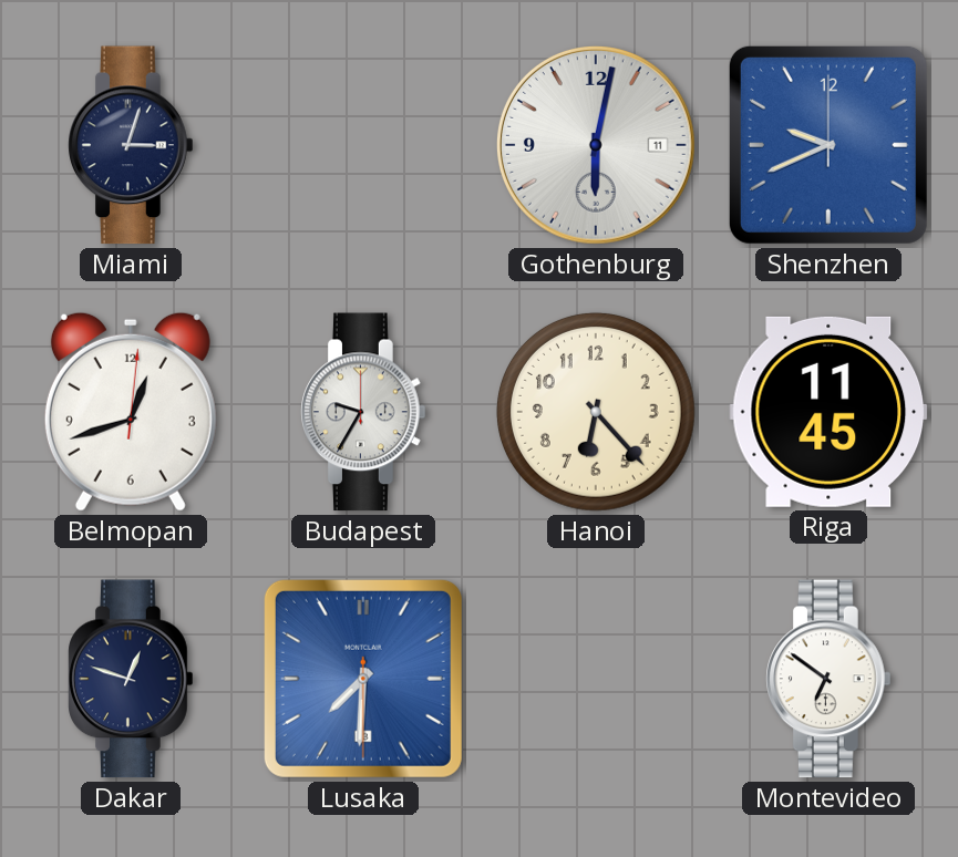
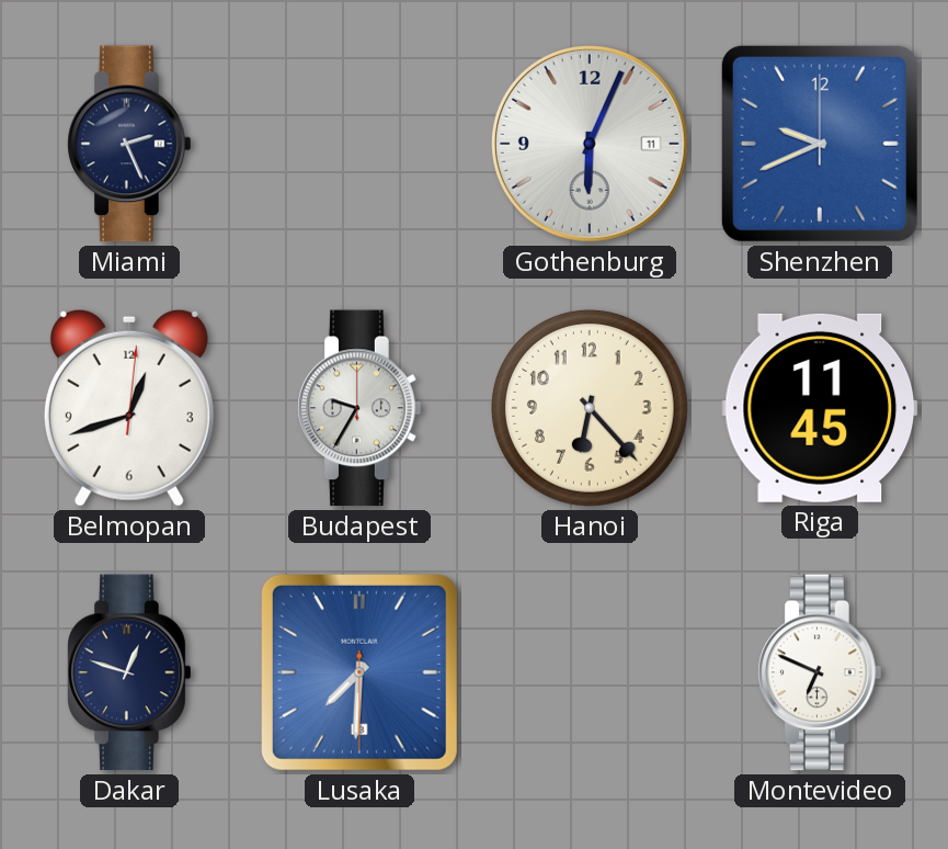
Miami: 3:03 -> 2:26 (129, 144)
Gothenburg: 6:02 -> 6:04 (590, 144)
Montevideo: 6:51 -> 6:49 (820, 672)
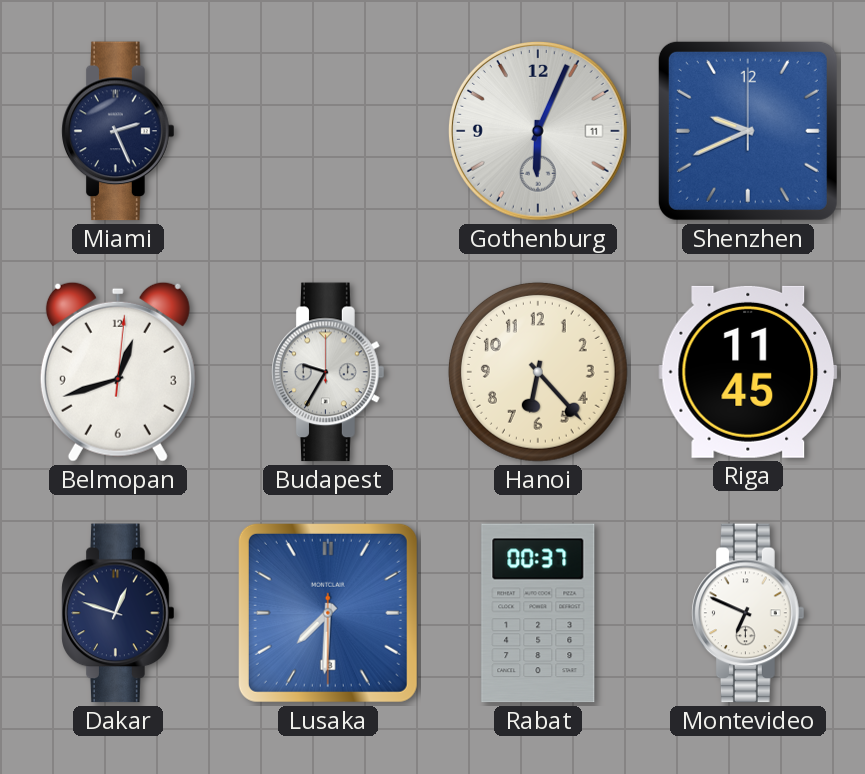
Rabat: none -> 00:37 (538, 613)
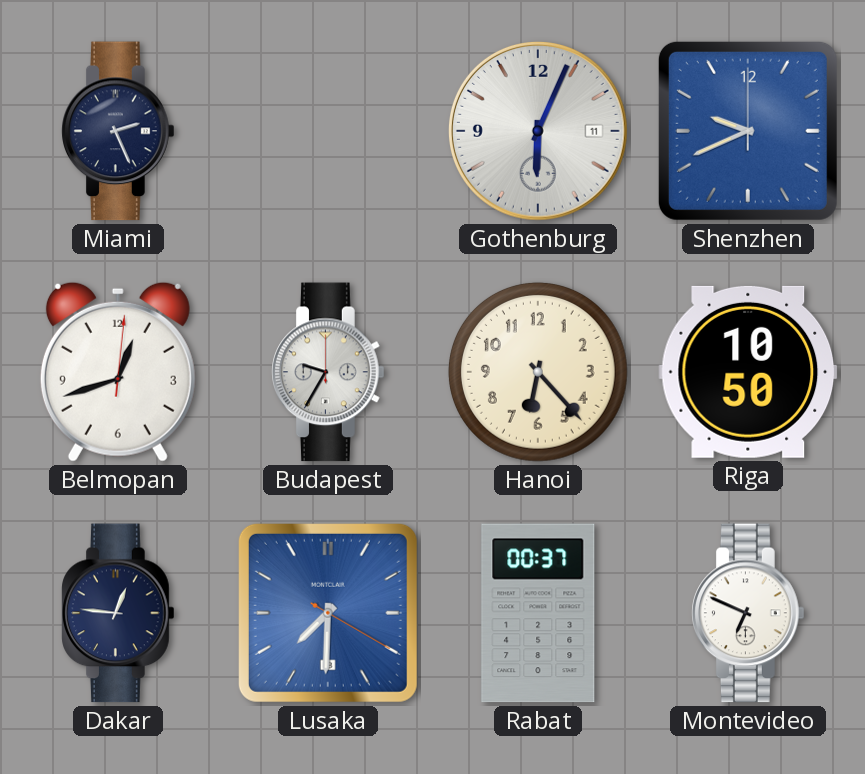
Riga: 11:45 -> 10:50 (748, 372)
Dakar: 12:48 -> 12:46 (118, 613)
Lusaka: 7:30:30 -> 7:30:20 (328, 613)
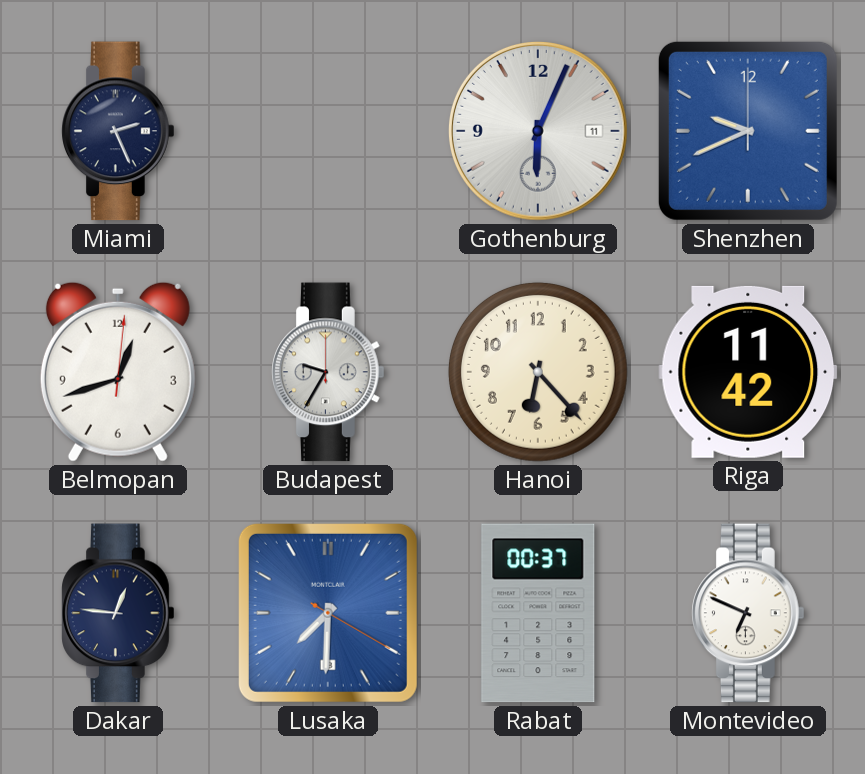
Riga: 10:50 -> 11:42 (748, 372)
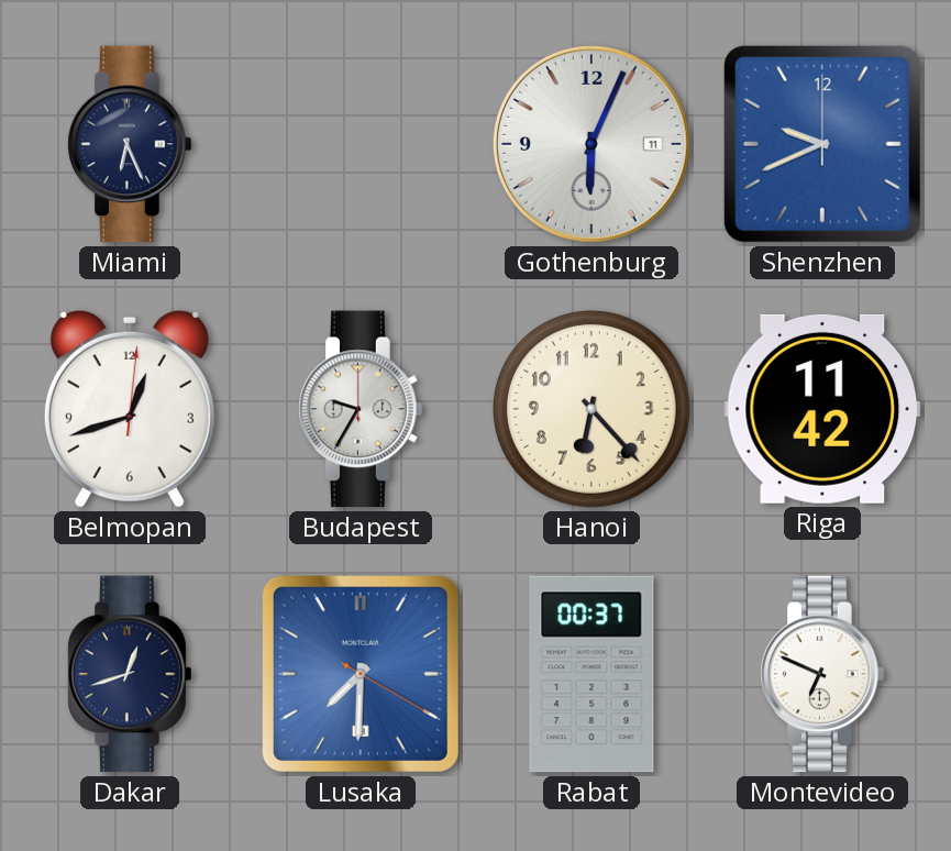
Miami: 2:26 -> 6:26 (130, 144)
Dakar: 12:46 -> 12:42 (130, 674)
